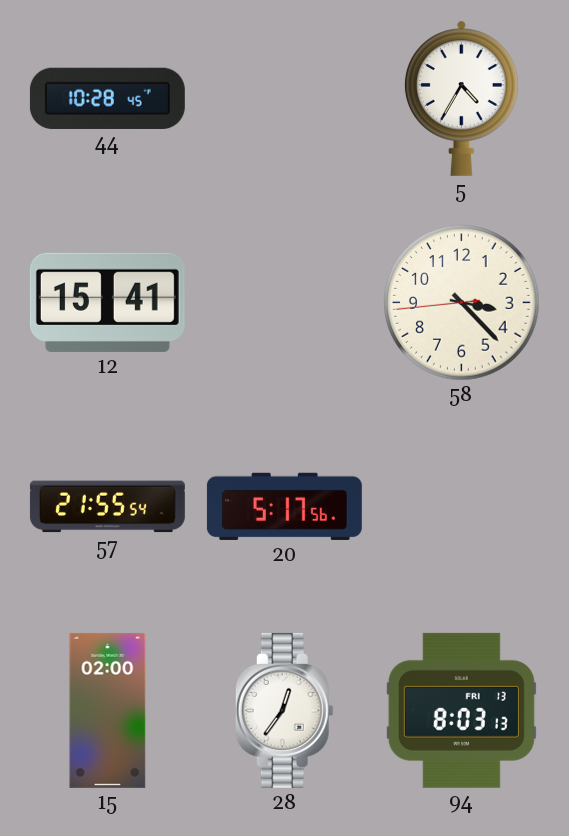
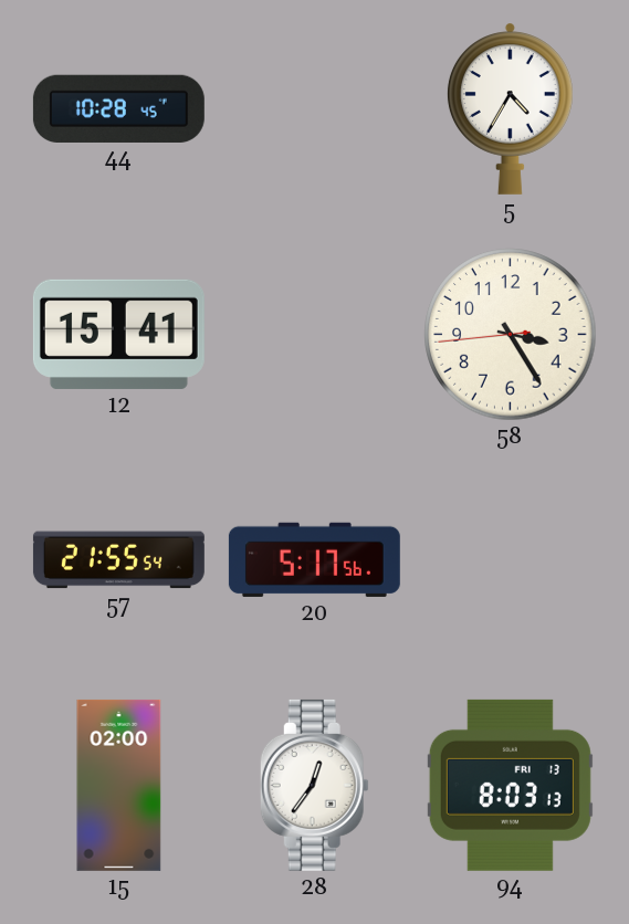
58: 3:22 -> 3:24 (511, 335)
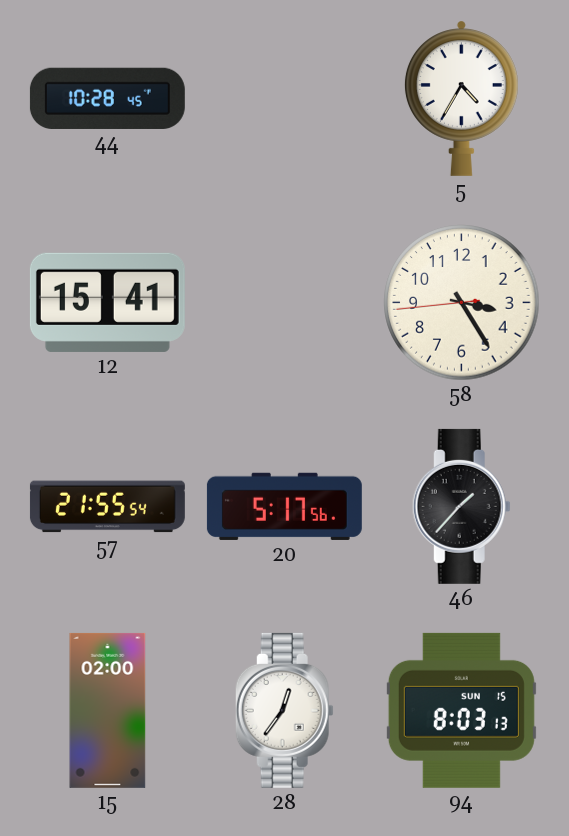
46: none -> 1:37 (461, 506)
94 date: FRI 13 -> SUN 15 (461, 710)
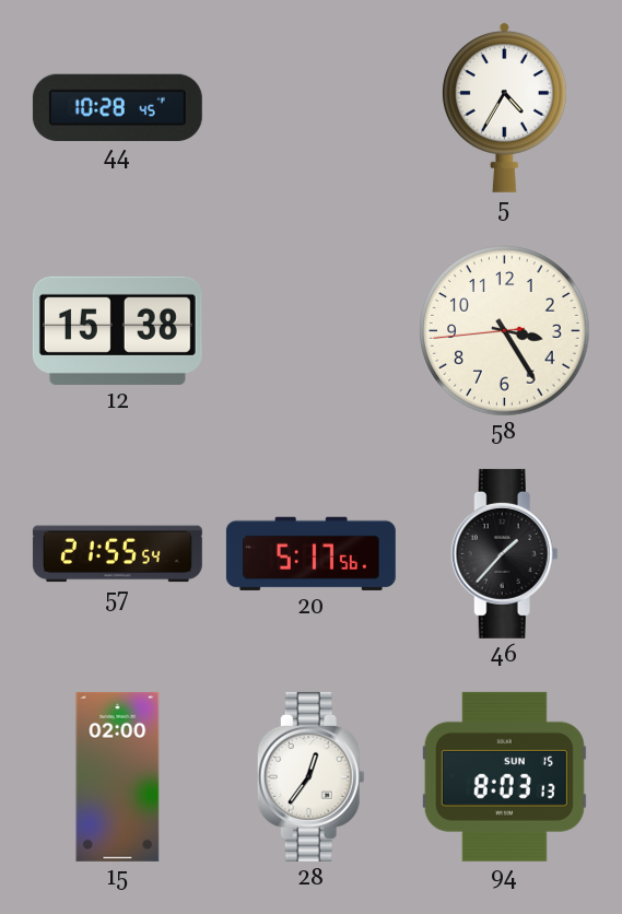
12: 15:41 -> 15:38 (117, 330)
